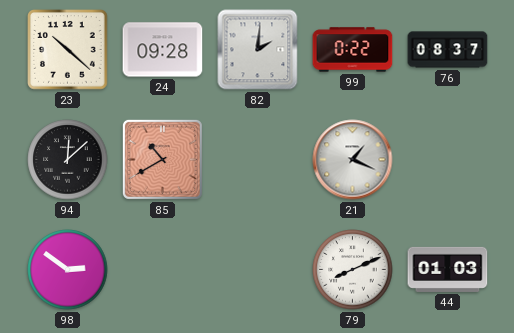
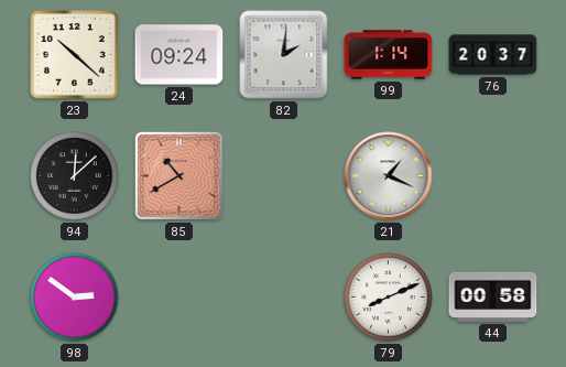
24: 09:28 -> 09:24 (179, 55)
99: 0:22 -> 1:14 (389, 55)
76: 08:37 -> 20:37 (493, 55)
44: 01:03 -> 00:58 (493, 296)
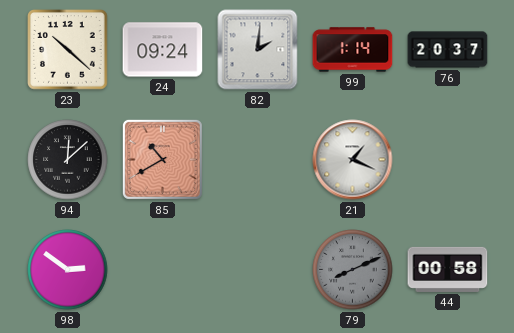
79 dial: white -> grey (353, 270)
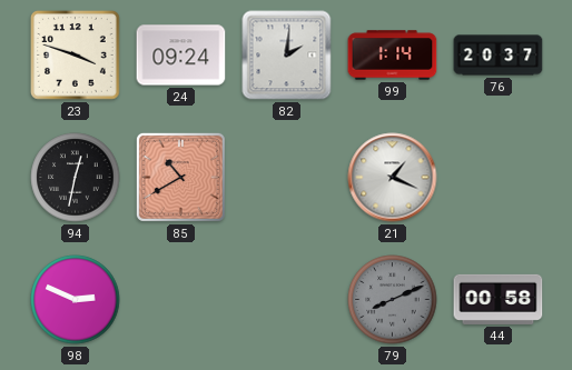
23: 10:22 -> 3:48 (76, 56)
94: 12:08 -> 12:32 (76, 178)
98: 2:51 -> 2:49 (76, 300)
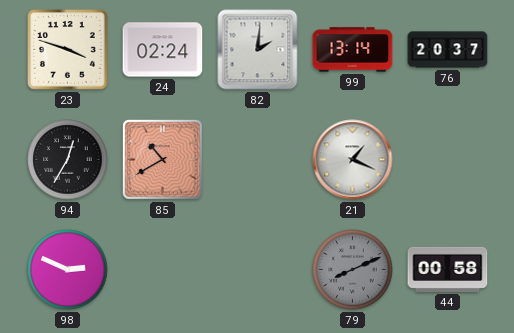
24: 09:24 -> 02:24 (163, 50)
99: 1:14 -> 13:14 (353, 50)
94: 12:32 -> 12:35 (68, 160)
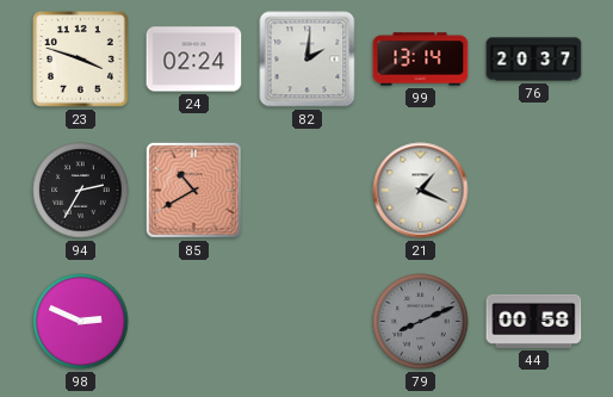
94: 12:35 -> 2:35 (81, 191)
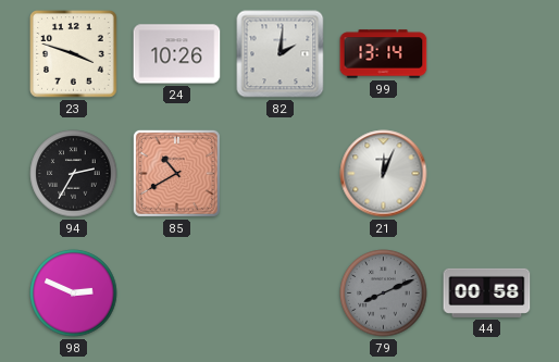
24: 02:24 -> 10:26 (177, 54)
76: 20:37 -> none (534, 60)
21: 1:19 -> 12:04 (384, 174)
